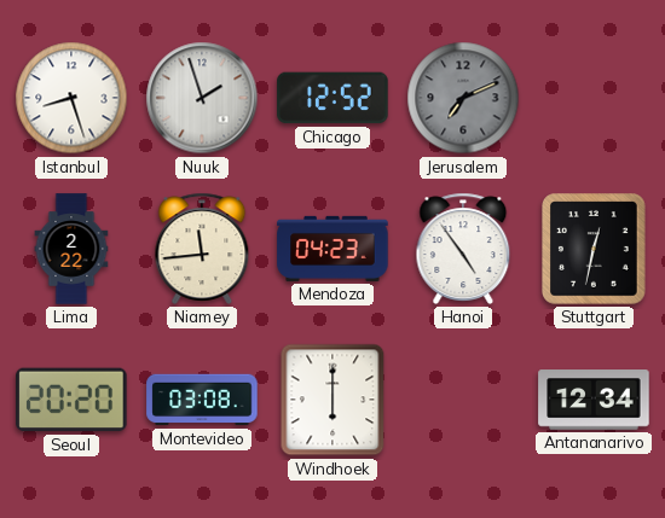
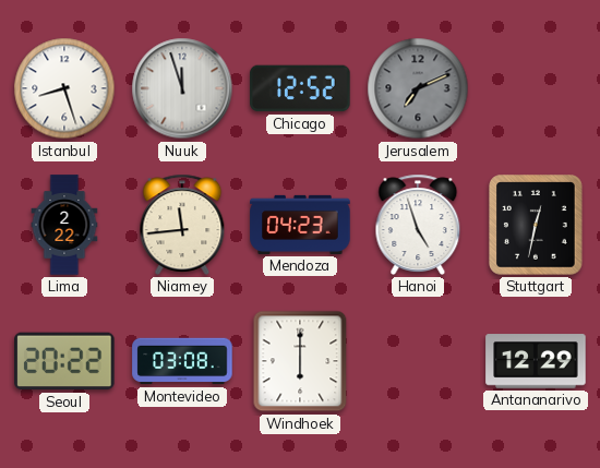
Nuuk: 1:57 -> 11:57 (182, 88)
Hanoi: 4:54 -> 4:57 (418, 225)
Seoul: 20:20 -> 20:22 (64, 361)
Antananarivo: 12:34 -> 12:29 (536, 361)
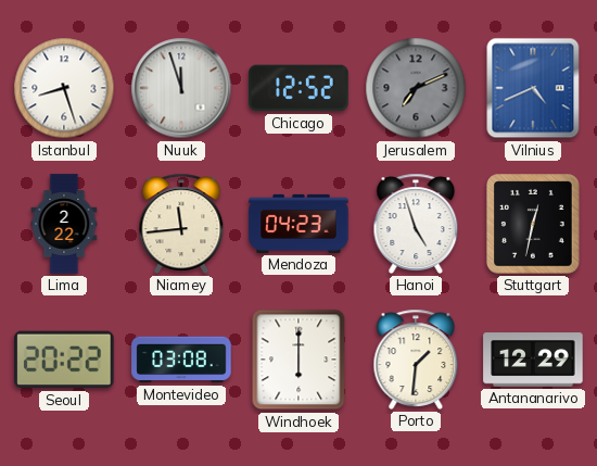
Vilnius: none -> 4:41 (533, 88)
Porto: none -> 1:31 (416, 360)
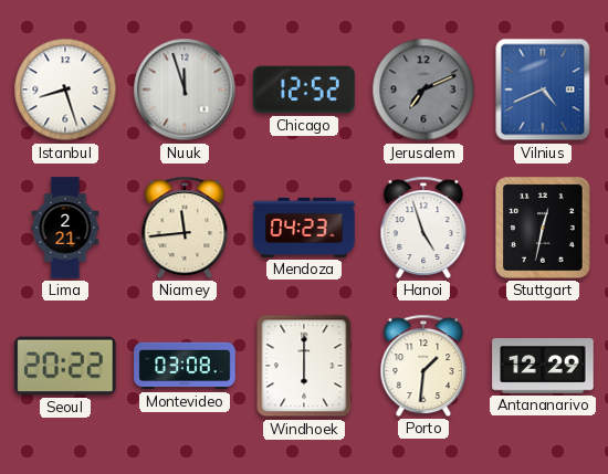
Lima: 2:22 -> 2:21 (65, 228)
